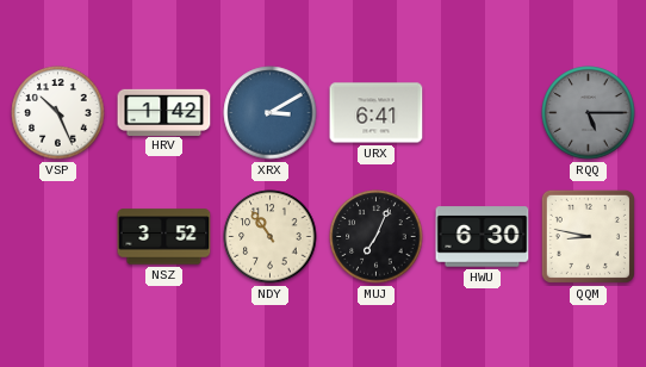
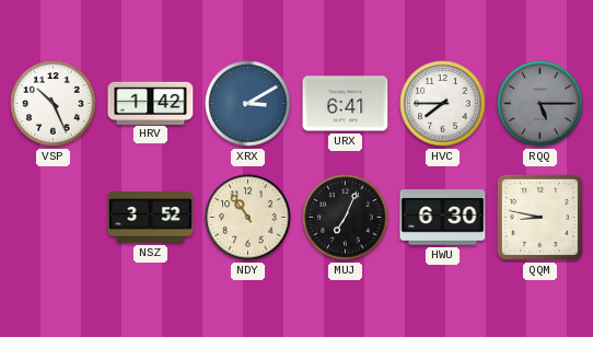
HVC: none -> 7:45 (443, 104)
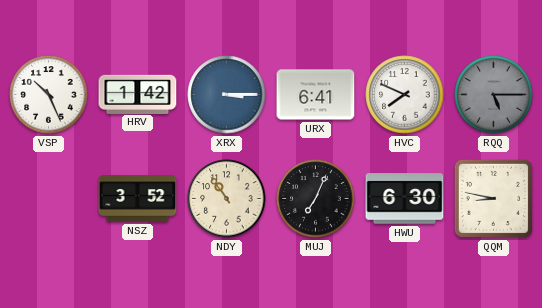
XRX: 3:10 -> 3:15 (227, 95)
HVC: 7:45 -> 7:49 (405, 95)
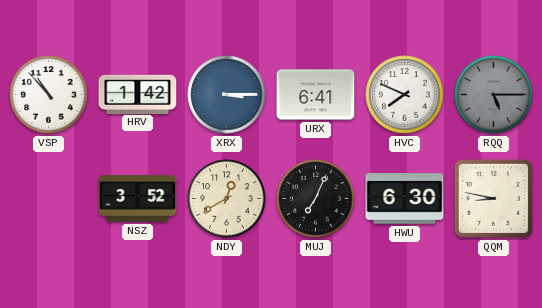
VSP: 10:26 -> 10:53 (49, 95)
NDY: 10:54 -> 12:40 (227, 199)
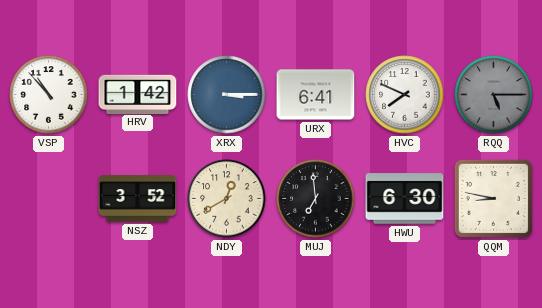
MUJ: 7:04 -> 6:59 (316, 199)
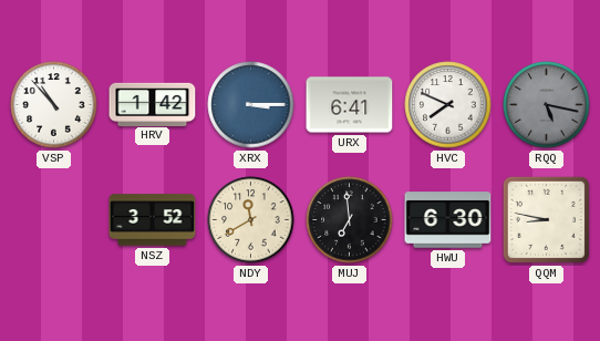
RQQ: 5:15 -> 5:17 (547, 105)
NDY: 12:40 -> 11:40 (251, 220)
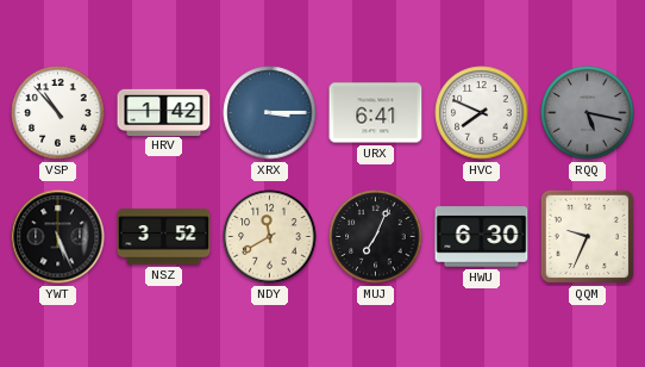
YWT: none -> 5:26 (58, 237)
MUJ: 6:59 -> 7:04 (376, 237)
QQM: 8:47 -> 9:34 (587, 236)
